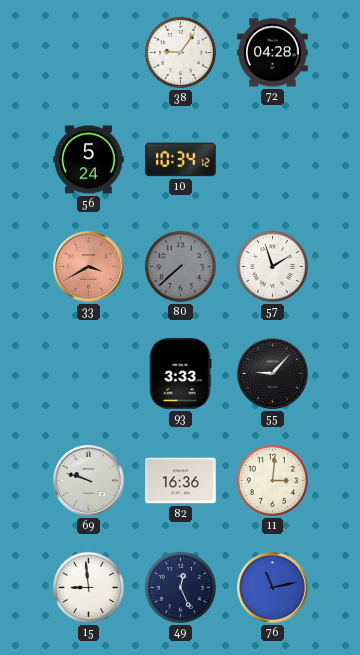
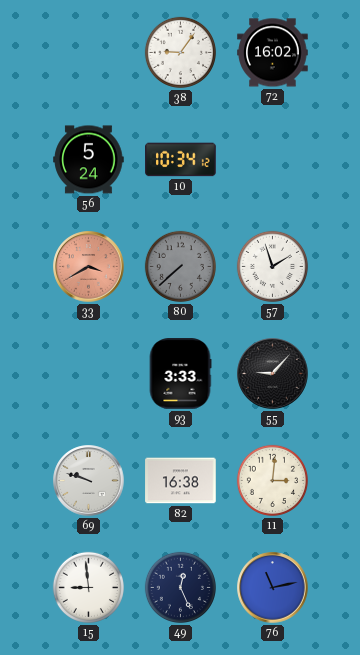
72: 04:28 -> 16:02 (273, 53)
82: 16:36 -> 16:38 (181, 481)
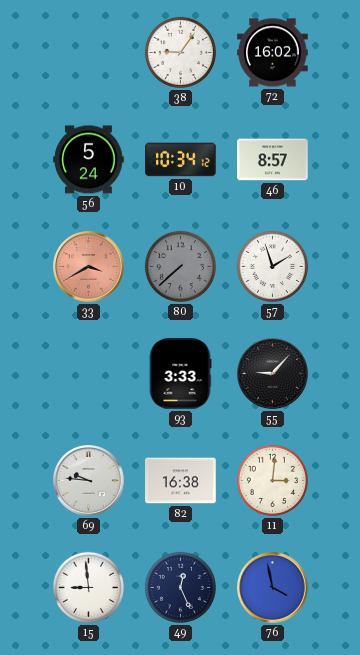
46: none -> 8:57 (273, 160)
69: 9:48 -> 9:46 (89, 481)
76: 11:13 -> 3:58 (273, 588)
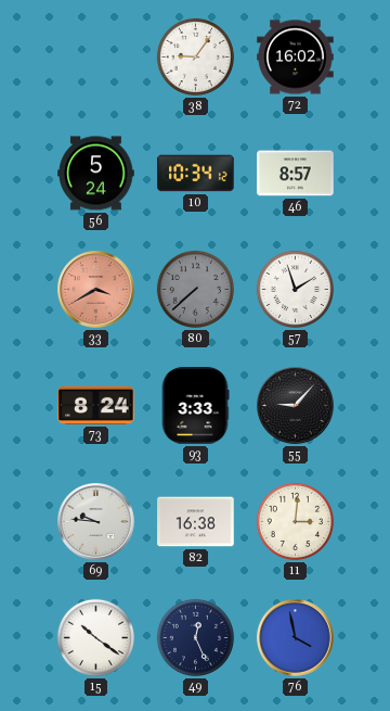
73: none -> 8:24 (96, 405)
15: 8:59 -> 10:21 (95, 637)
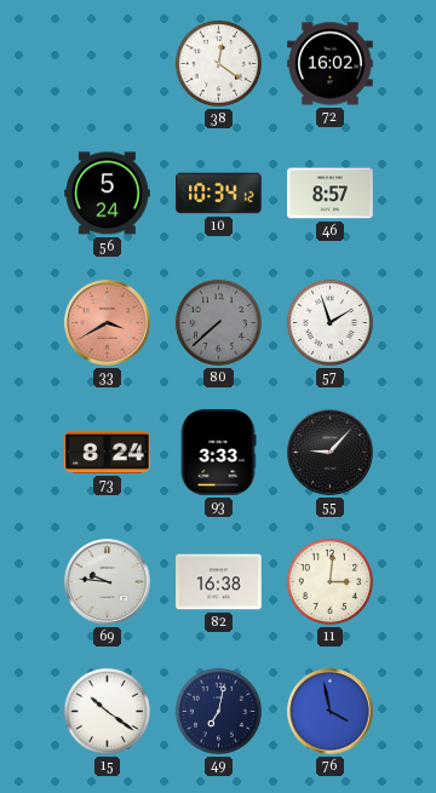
38: 9:06 -> 12:21 (218, 63)
49: 12:26 -> 7:02 (218, 711)
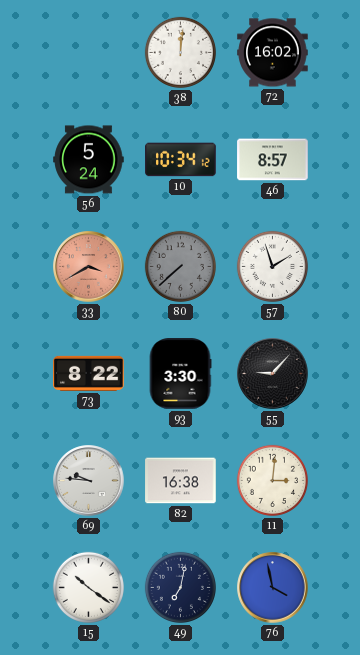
38: 12:21 -> 12:01 (180, 52)
73: 8:24 -> 8:22 (89, 373)
93: 3:33 -> 3:30 (180, 374)
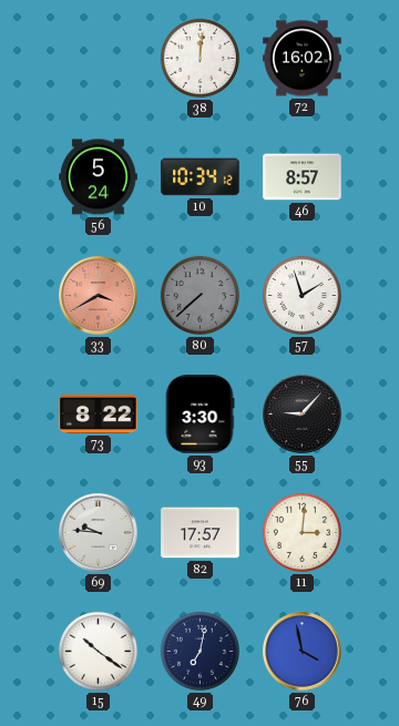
82: 16:38 -> 17:57 (201, 533)
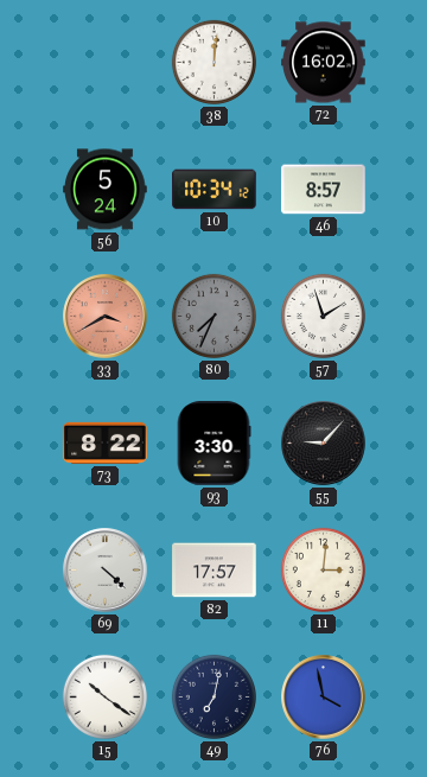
80: 7:38 -> 7:34 (213, 316)
69: 9:46 -> 4:22 (106, 571)
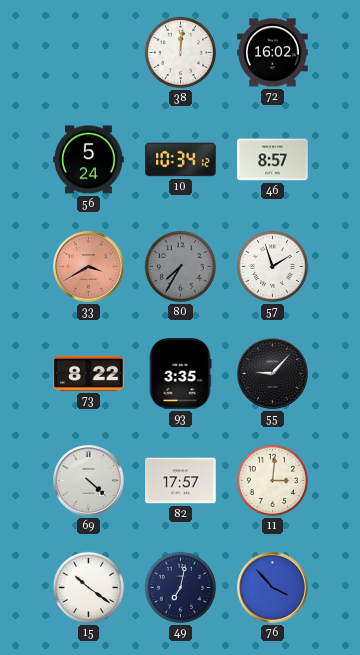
80: 7:34 -> 7:35 (180, 266)
93: 3:30 -> 3:35 (180, 374)
76: 3:58 -> 3:53 (273, 588)
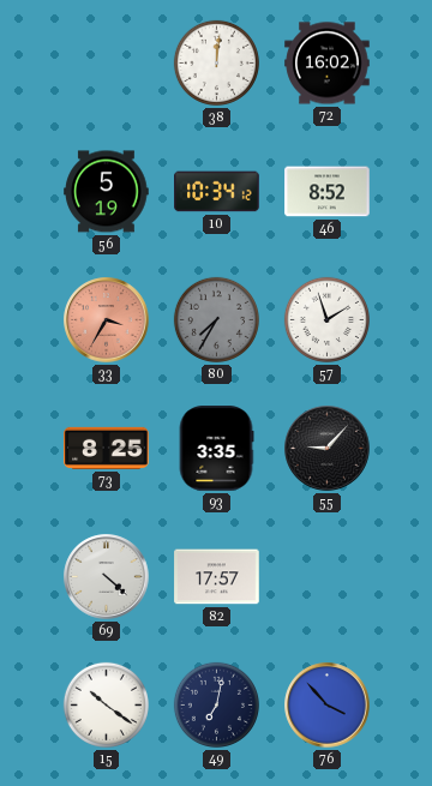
56: 5:24 -> 5:19 (107, 192)
46: 8:57 -> 8:52 (328, 192)
33: 3:40 -> 3:35 (107, 320)
73: 8:22 -> 8:25 (107, 448)
11: 3:01 -> none (272, 480)
